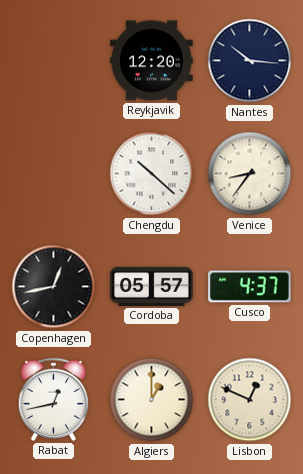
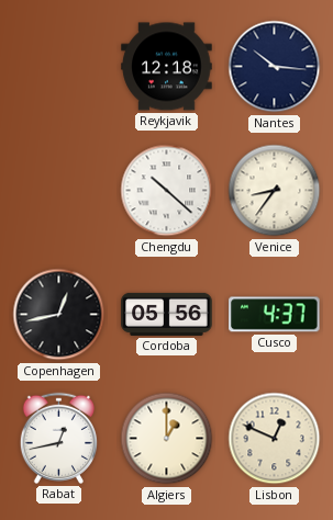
Reykjavik: 12:20 -> 12:18 (167, 67)
Cordoba: 05:57 -> 05:56 (167, 314)
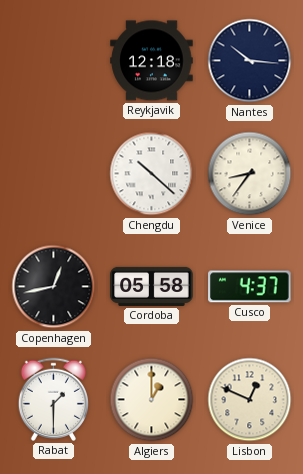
Cordoba: 05:56 -> 05:58 (152, 286)
Rabat: 12:43 -> 1:30 (53, 399)
